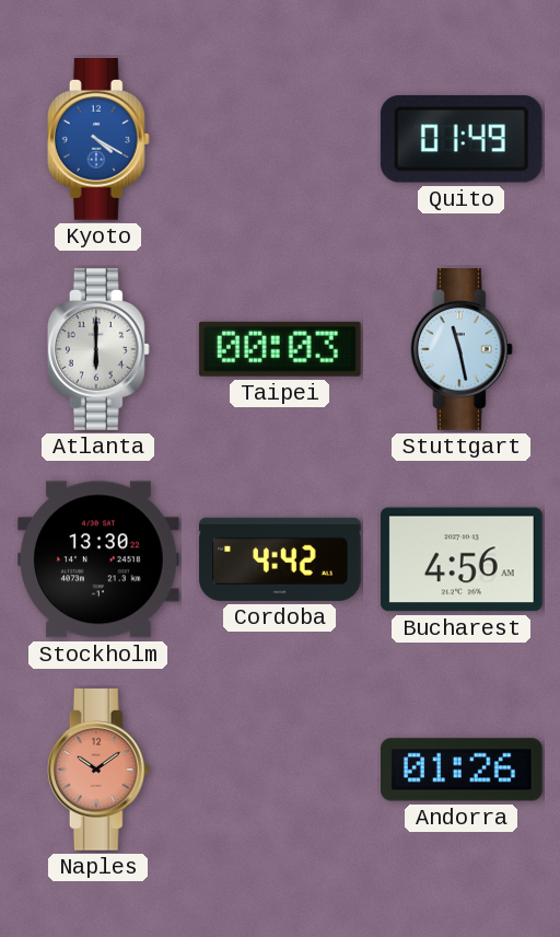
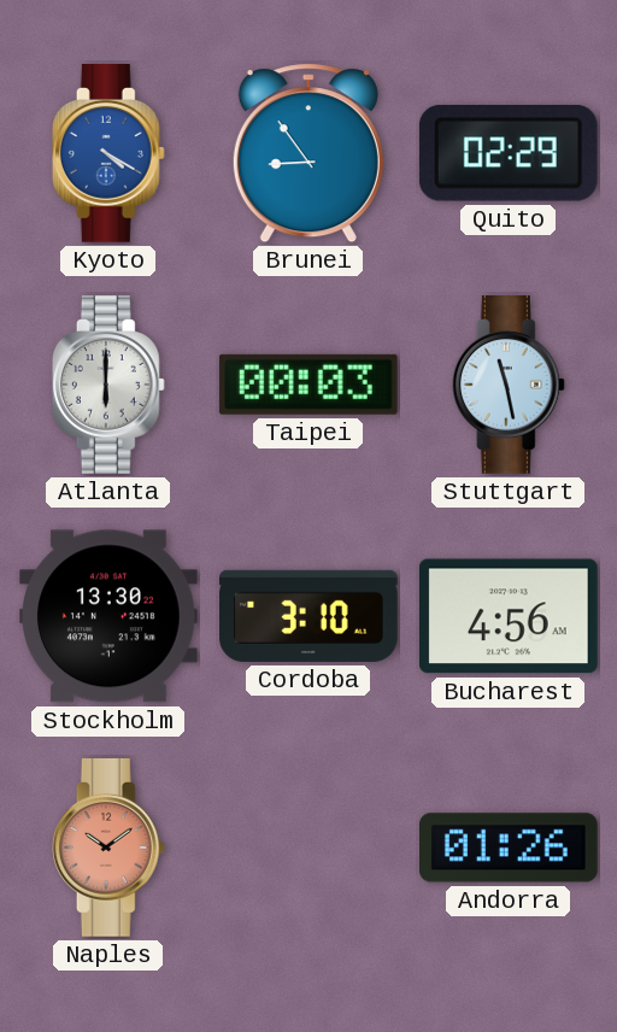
Brunei: none -> 8:54 (308, 153)
Quito: 01:49 -> 02:29 (509, 154)
Cordoba: 4:42 -> 3:10 (310, 616)
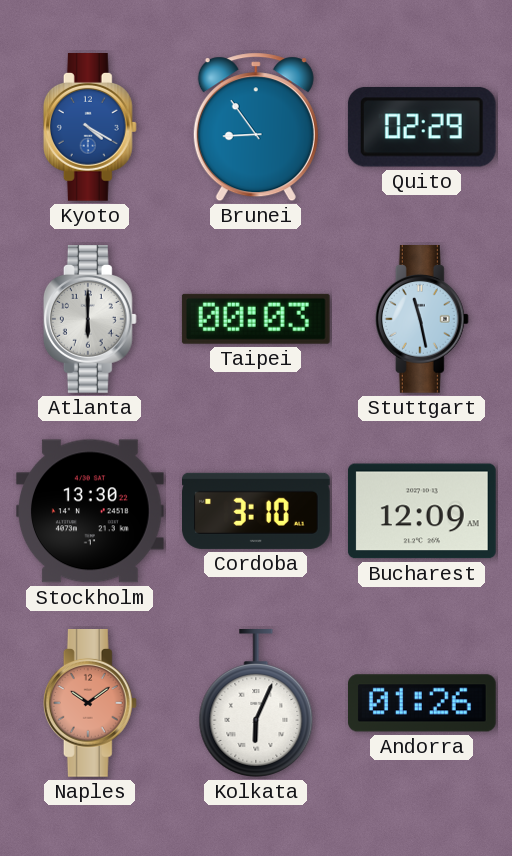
Bucharest: 4:56 -> 12:09 (422, 511)
Kolkata: none -> 6:04 (256, 704)
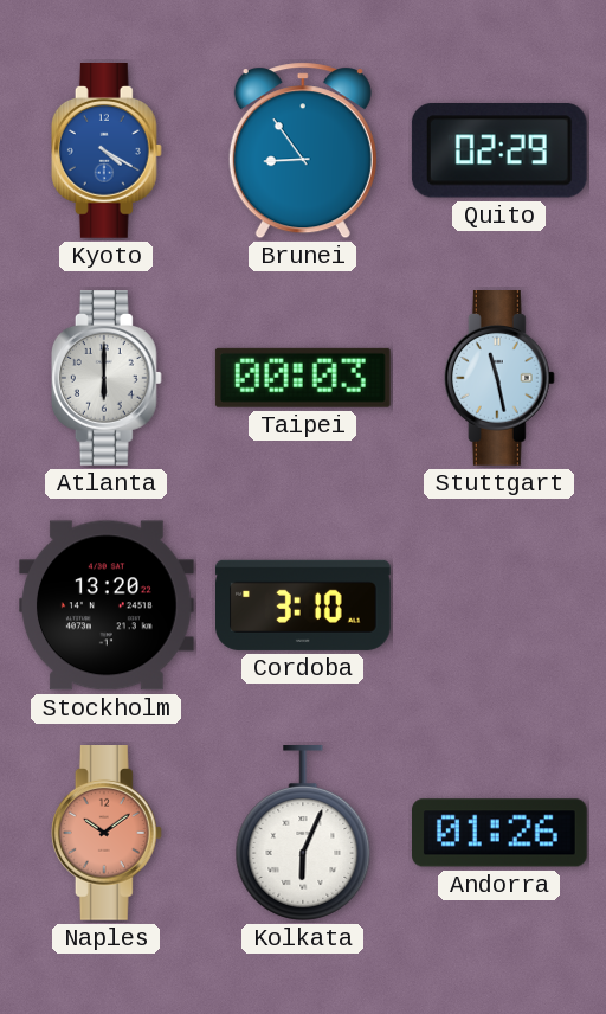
Stockholm: 13:30 -> 13:20 (108, 605)
Bucharest: 12:09 -> none (422, 511)
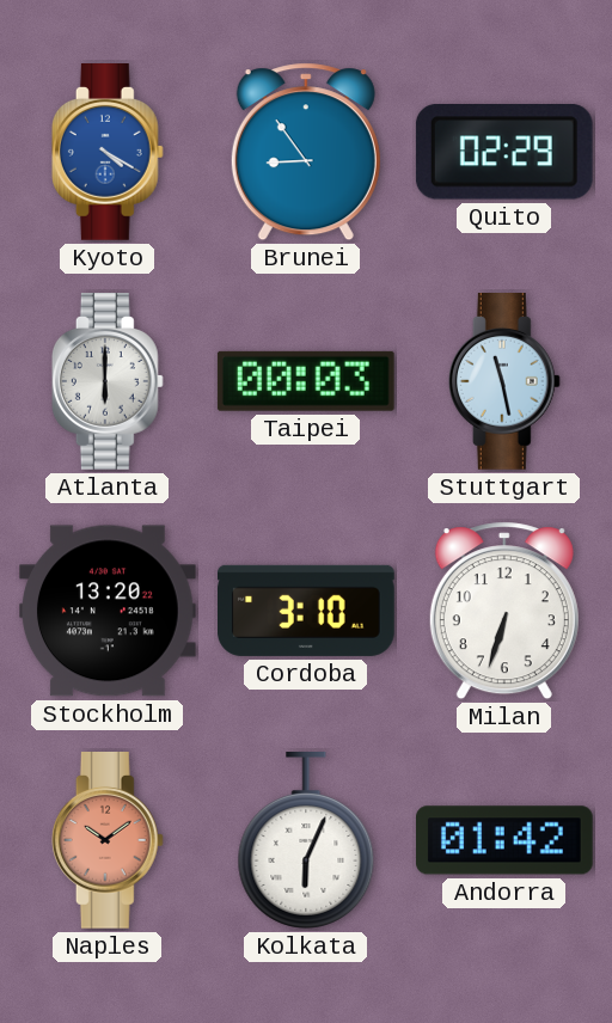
Milan: none -> 6:33 (504, 611)
Andorra: 01:26 -> 01:42 (506, 840)
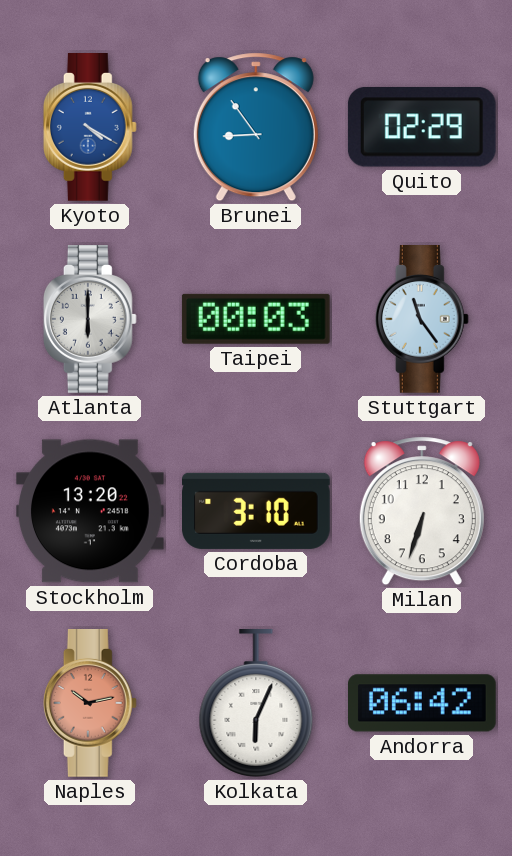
Stuttgart: 11:28 -> 11:24 (422, 320)
Naples: 10:09 -> 10:13 (90, 704)
Andorra: 01:42 -> 06:42 (423, 703)
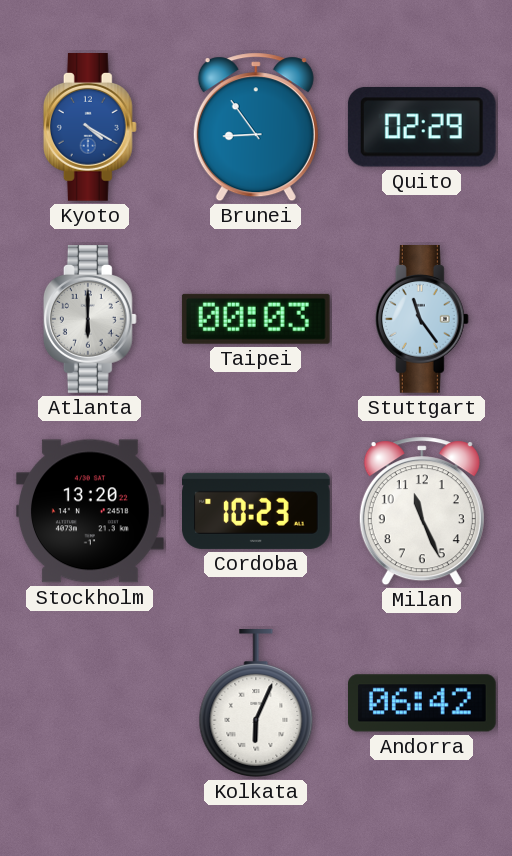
Cordoba: 3:10 -> 10:23 (257, 511)
Milan: 6:33 -> 11:26 (422, 511)
Naples: 10:13 -> none (90, 704)
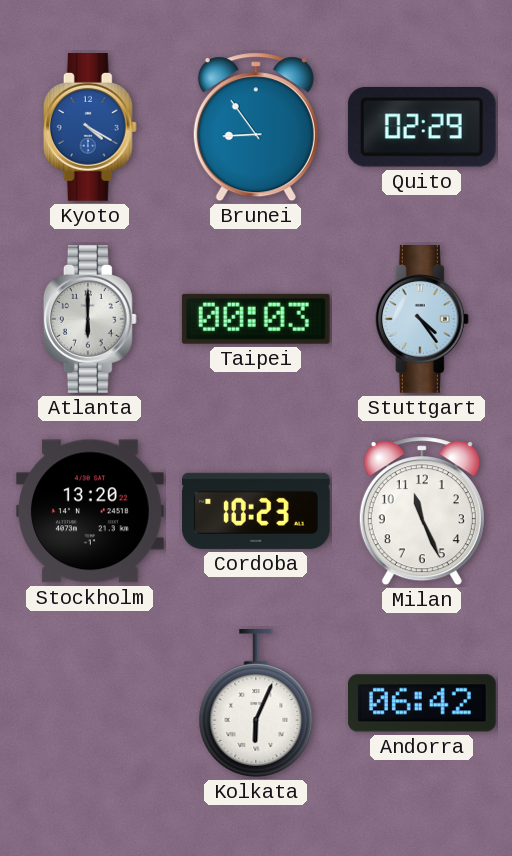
Stuttgart: 11:24 -> 4:24 (422, 320)
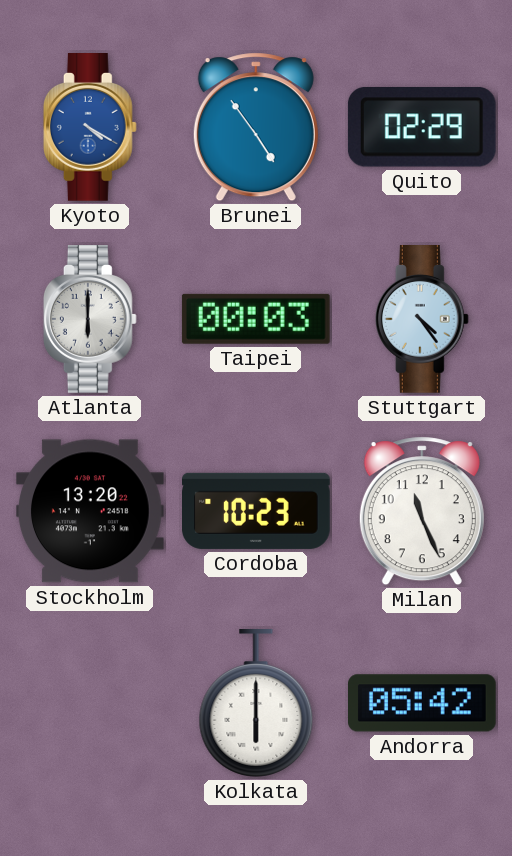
Brunei: 8:54 -> 4:54 (256, 127)
Kolkata: 6:04 -> 6:00 (256, 704)
Andorra: 06:42 -> 05:42 (423, 703)
